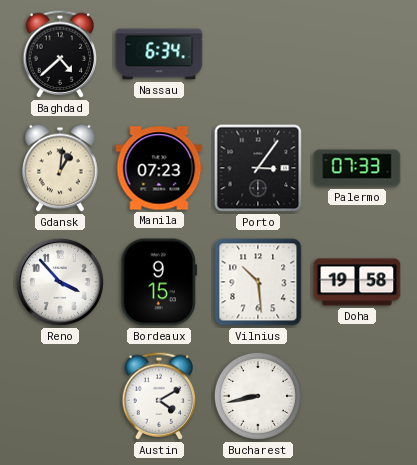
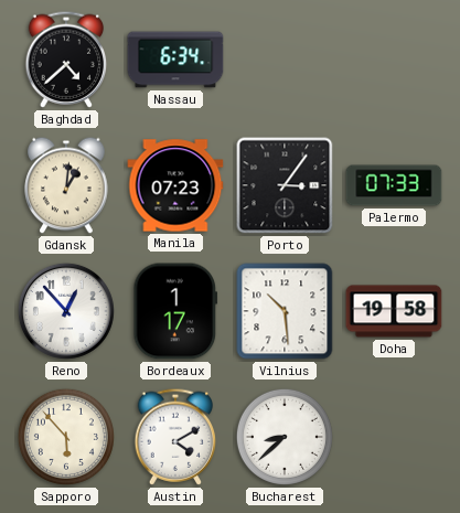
Reno: 3:53 -> 12:53 (66, 311)
Bordeaux: 9:15 -> 1:17 (175, 311)
Sapporo: none -> 5:53 (66, 437)
Bucharest: 8:43 -> 8:38 (285, 437)
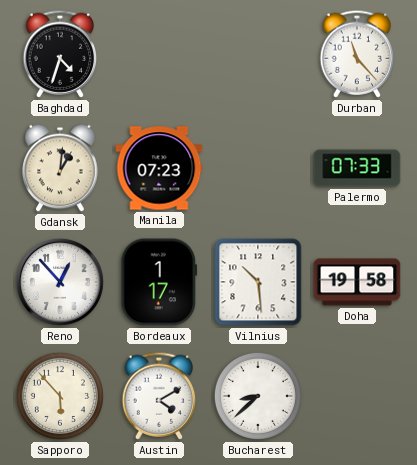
Baghdad: 4:38 -> 4:33 (60, 54)
Nassau: 6:34 -> none (175, 60)
Durban: none -> 11:23 (357, 54)
Porto: 3:06 -> none (285, 185)
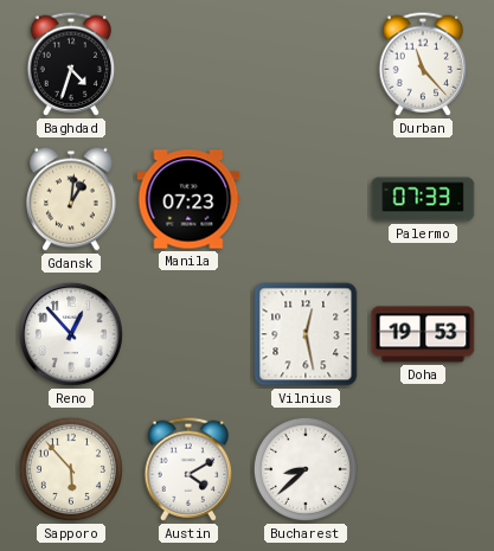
Bordeaux: 1:17 -> none (159, 282)
Vilnius: 10:29 -> 12:28 (306, 334)
Doha: 19:58 -> 19:53 (423, 334)
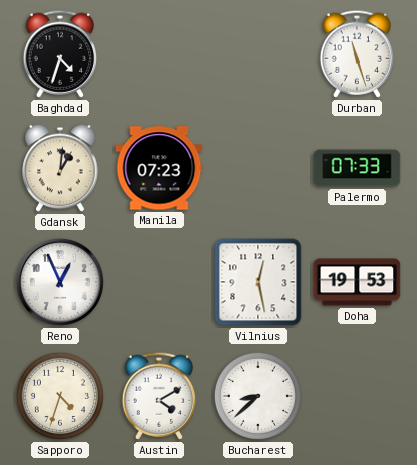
Durban: 11:23 -> 11:27 (357, 54)
Reno: 12:53 -> 12:56 (60, 282)
Sapporo: 5:53 -> 4:33 (60, 396)
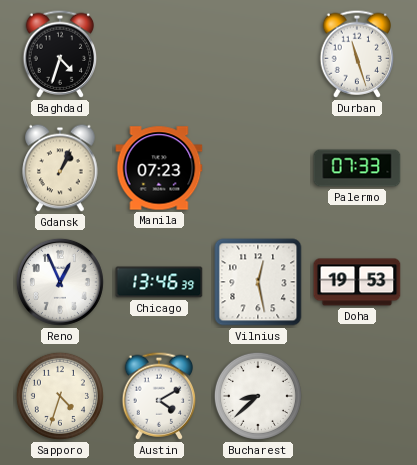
Gdansk: 1:01 -> 1:04 (60, 168)
Chicago: none -> 13:46 (159, 282)
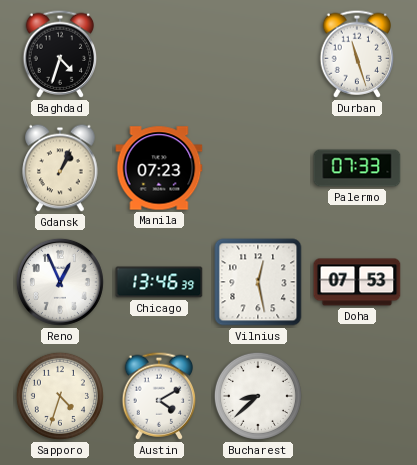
Doha: 19:53 -> 07:53 (357, 282)
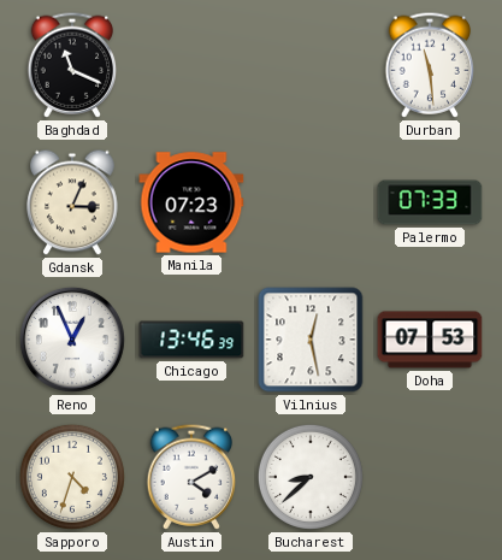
Baghdad: 4:33 -> 11:19 (72, 65)
Durban: 11:27 -> 11:29 (430, 65)
Gdansk: 1:04 -> 3:04 (72, 202)
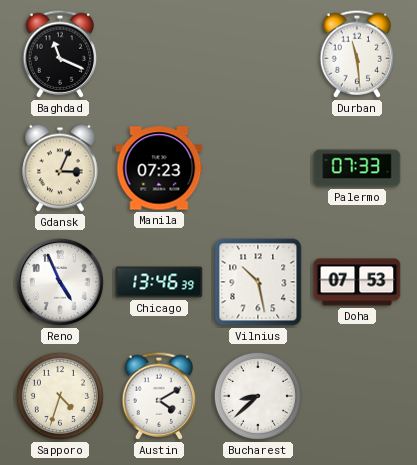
Reno: 12:56 -> 4:56 (60, 282)
Vilnius: 12:28 -> 10:28 (258, 282)
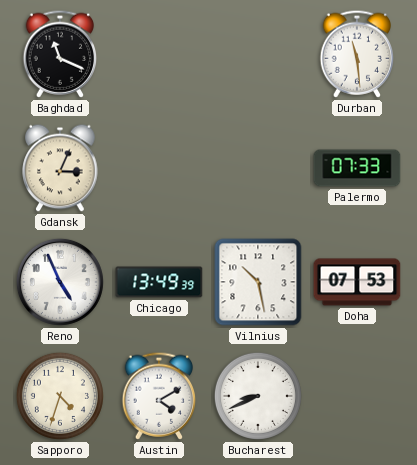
Manila: 07:23 -> none (159, 168)
Chicago: 13:46 -> 13:49 (159, 282)
Bucharest: 8:38 -> 8:41 (258, 396)
